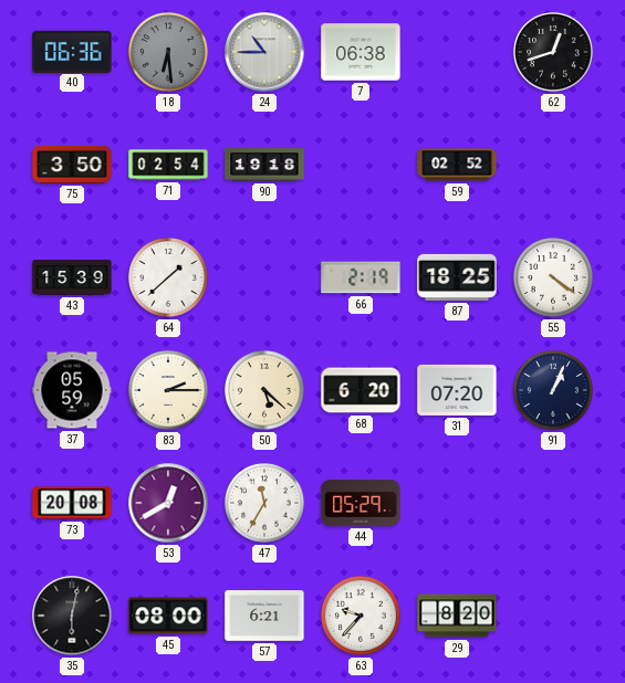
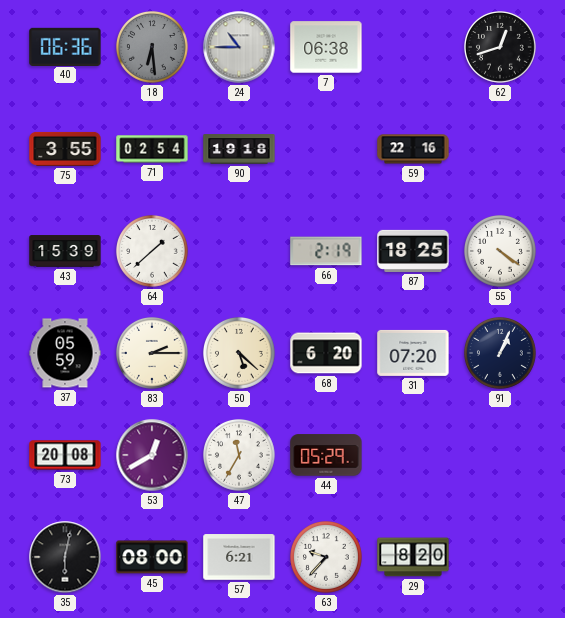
75: 3:50 -> 3:55 (65, 149)
59: 02:52 -> 22:16 (413, 149)
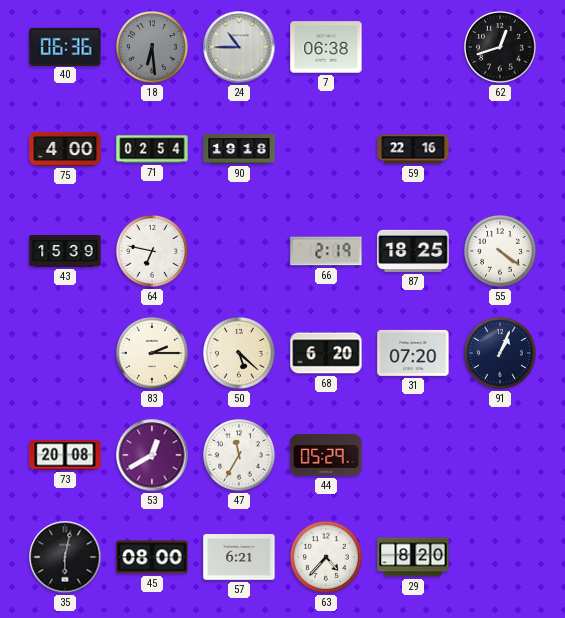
75: 3:55 -> 4:00 (65, 149)
64: 1:38 -> 6:47 (153, 252)
37: 05:59 -> none (65, 353)
63: 9:37 -> 4:37 (327, 558)
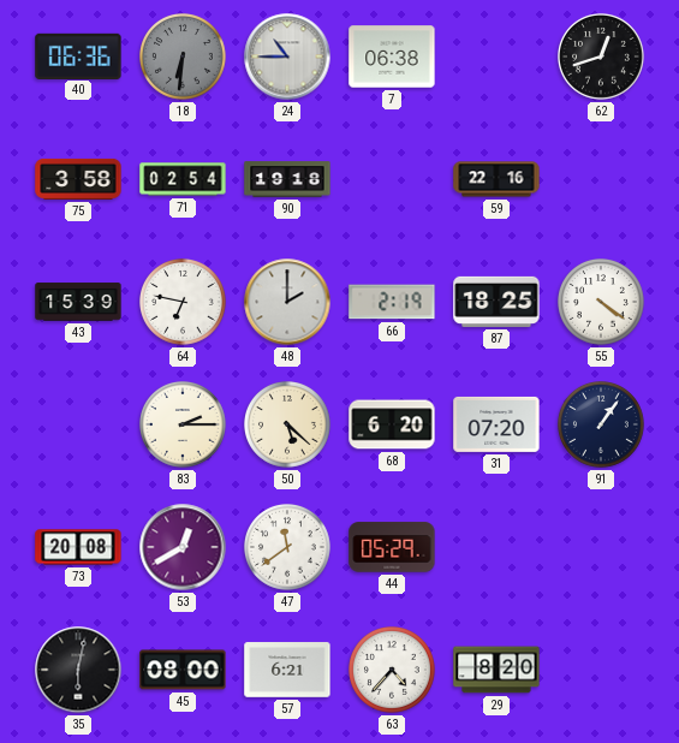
18: 6:29 -> 6:31 (184, 58)
75: 4:00 -> 3:58 (78, 179)
48: none -> 2:00 (287, 302)
91: 1:04 -> 1:06 (602, 426)
47: 11:35 -> 11:39 (288, 548)
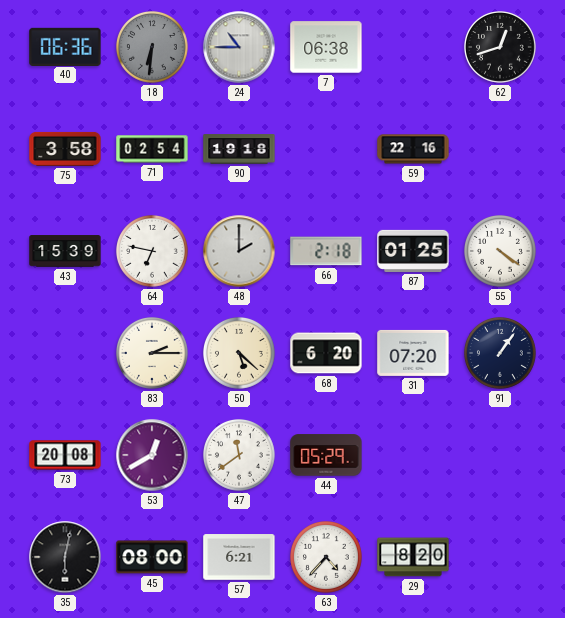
66: 2:19 -> 2:18 (326, 251)
87: 18:25 -> 01:25 (413, 251)
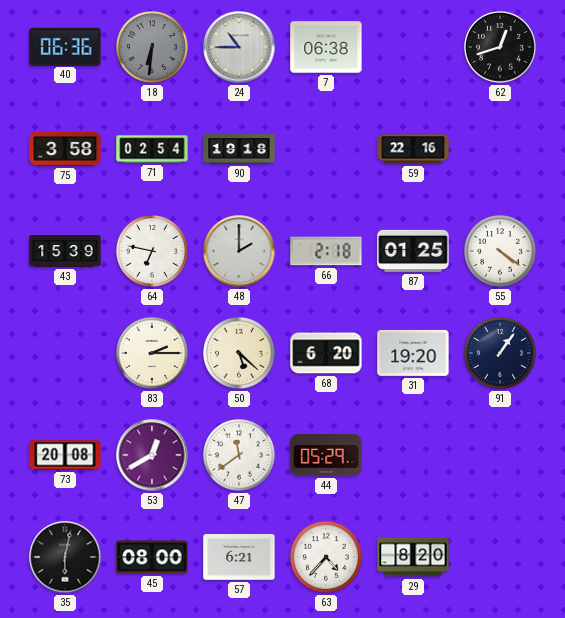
31: 07:20 -> 19:20 (413, 353)
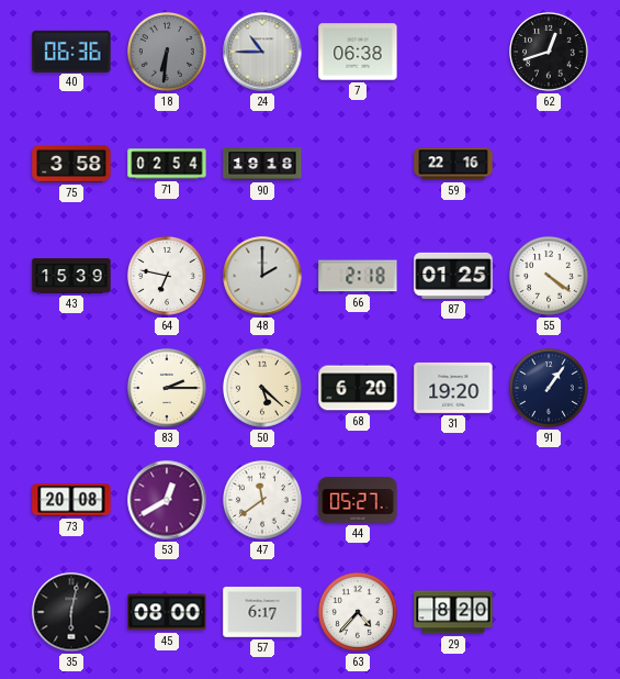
44: 05:29 -> 05:27 (358, 500)
57: 6:21 -> 6:17 (262, 612)
